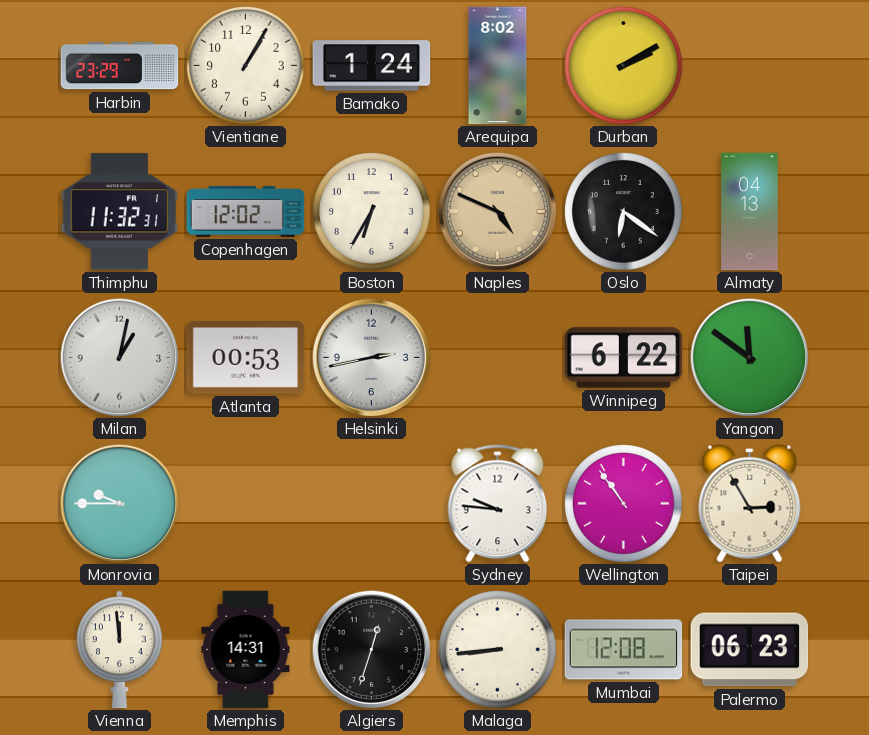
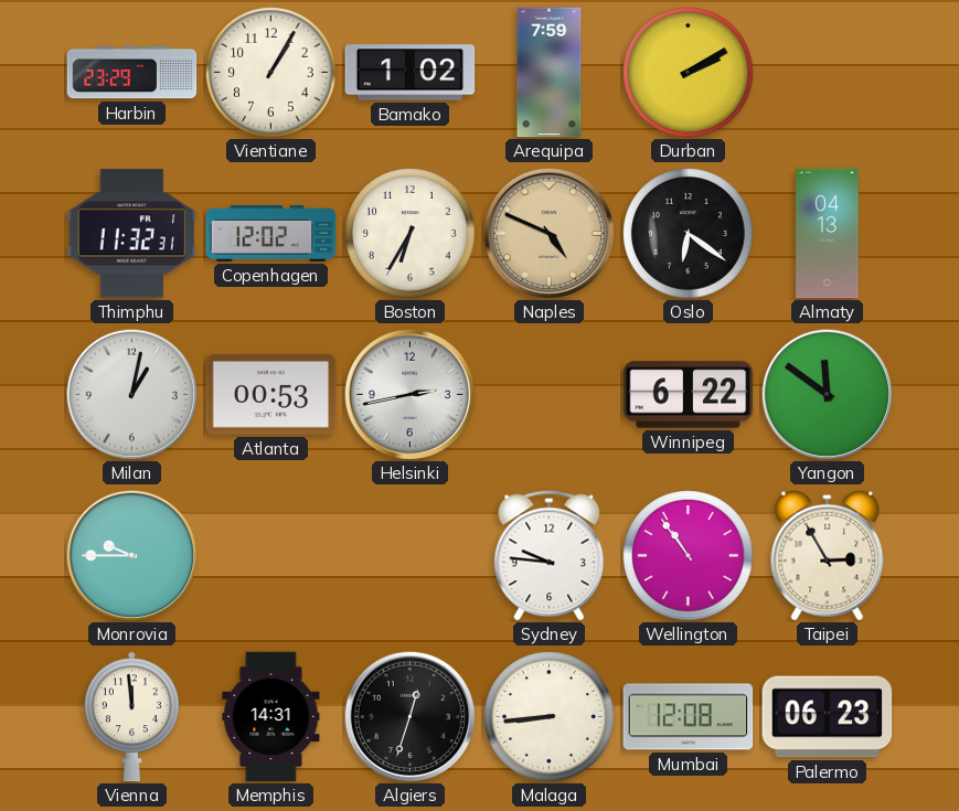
Bamako: 1:24 -> 1:02 (411, 73)
Arequipa: 8:02 -> 7:59 (550, 73)
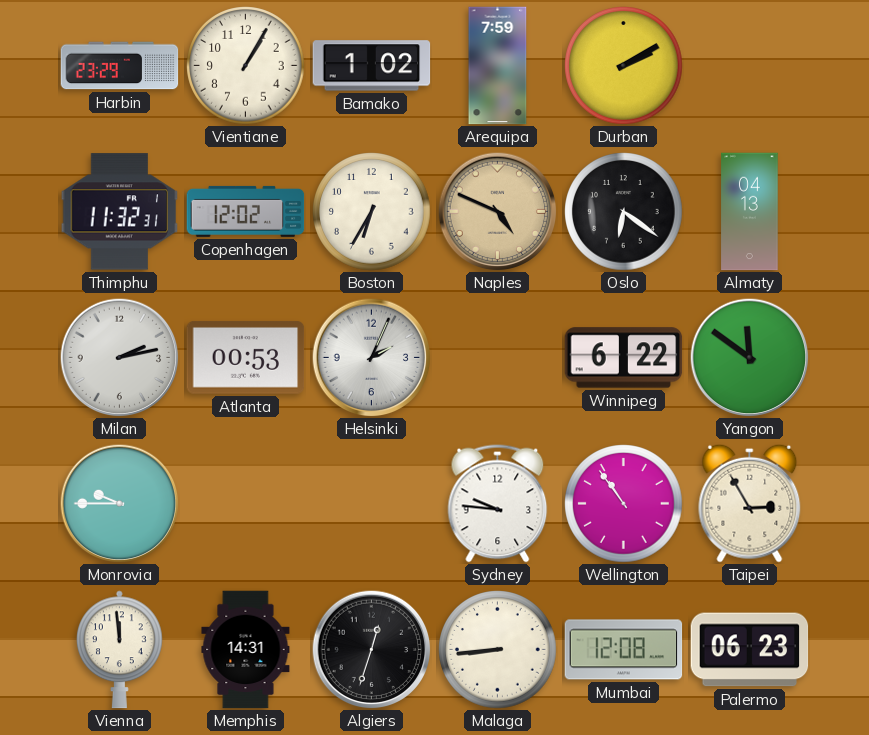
Milan: 1:02 -> 2:13 (119, 357)
Helsinki: 2:43 -> 2:04 (371, 357)
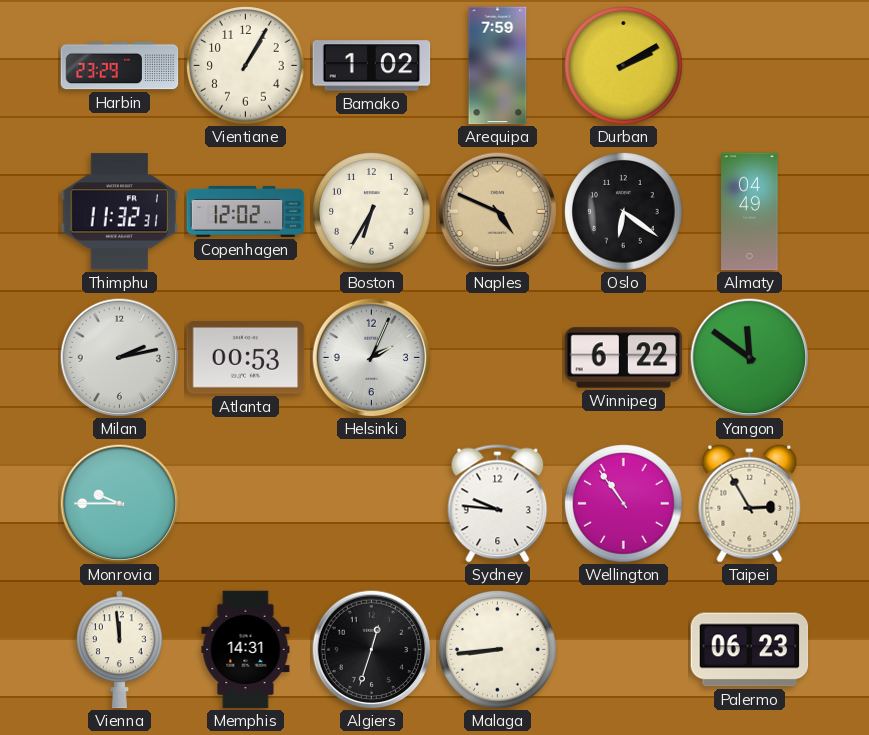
Almaty: 04:13 -> 04:49 (750, 212)
Mumbai: 12:08 -> none (624, 650)
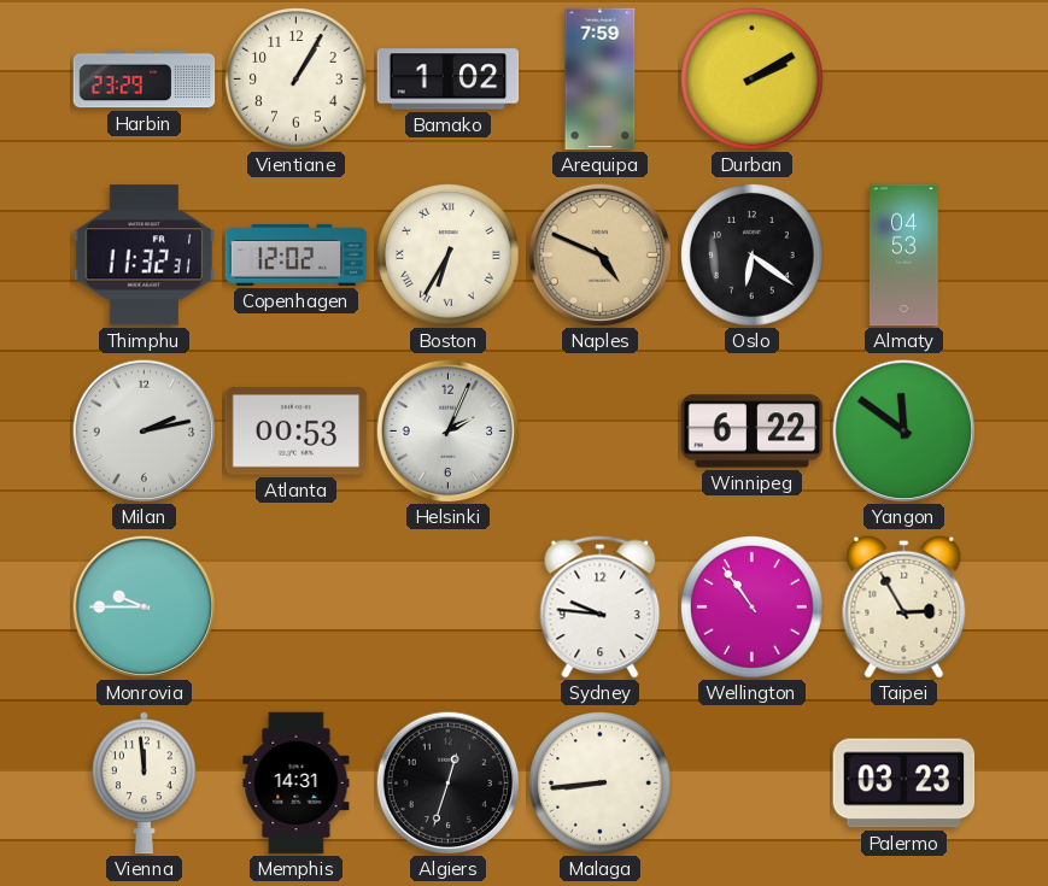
Boston numerals: Arabic -> Roman (449, 256)
Almaty: 04:49 -> 04:53 (904, 256)
Palermo: 06:23 -> 03:23 (904, 784)
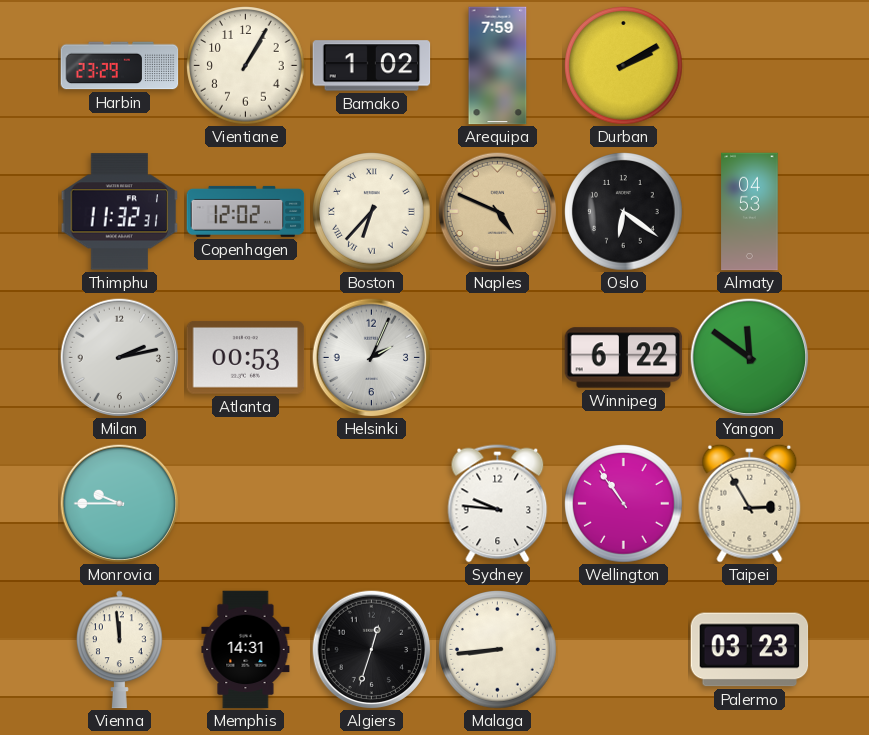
Boston: 6:35 -> 6:37 (372, 212)
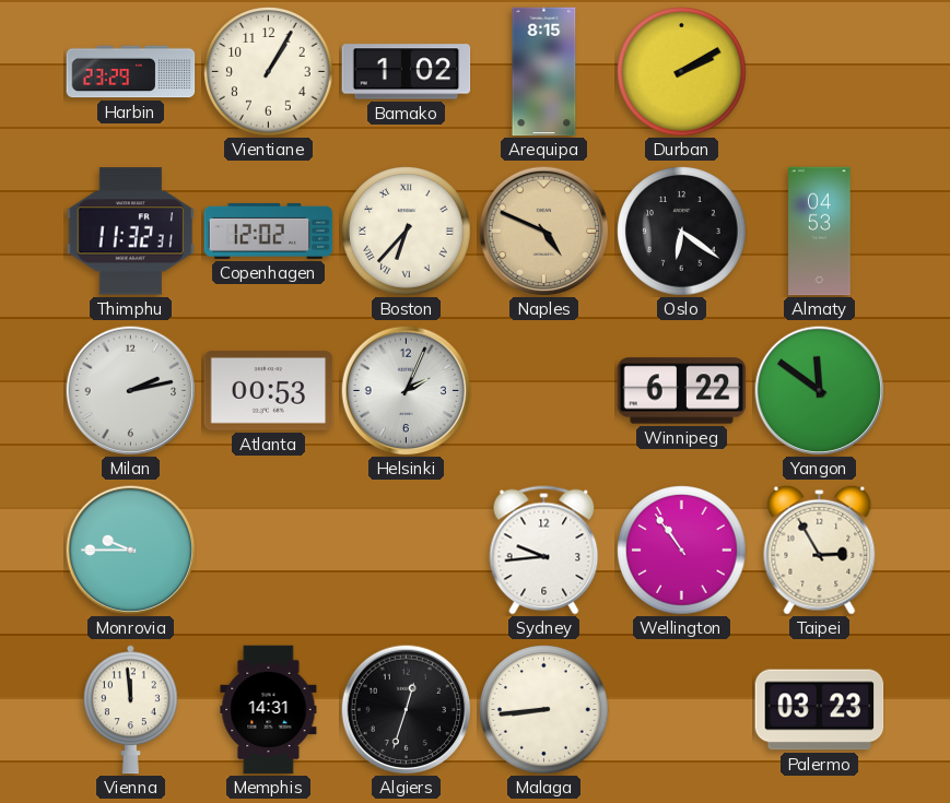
Arequipa: 7:59 -> 8:15 (544, 72)
Sydney: 9:46 -> 9:44 (544, 551)
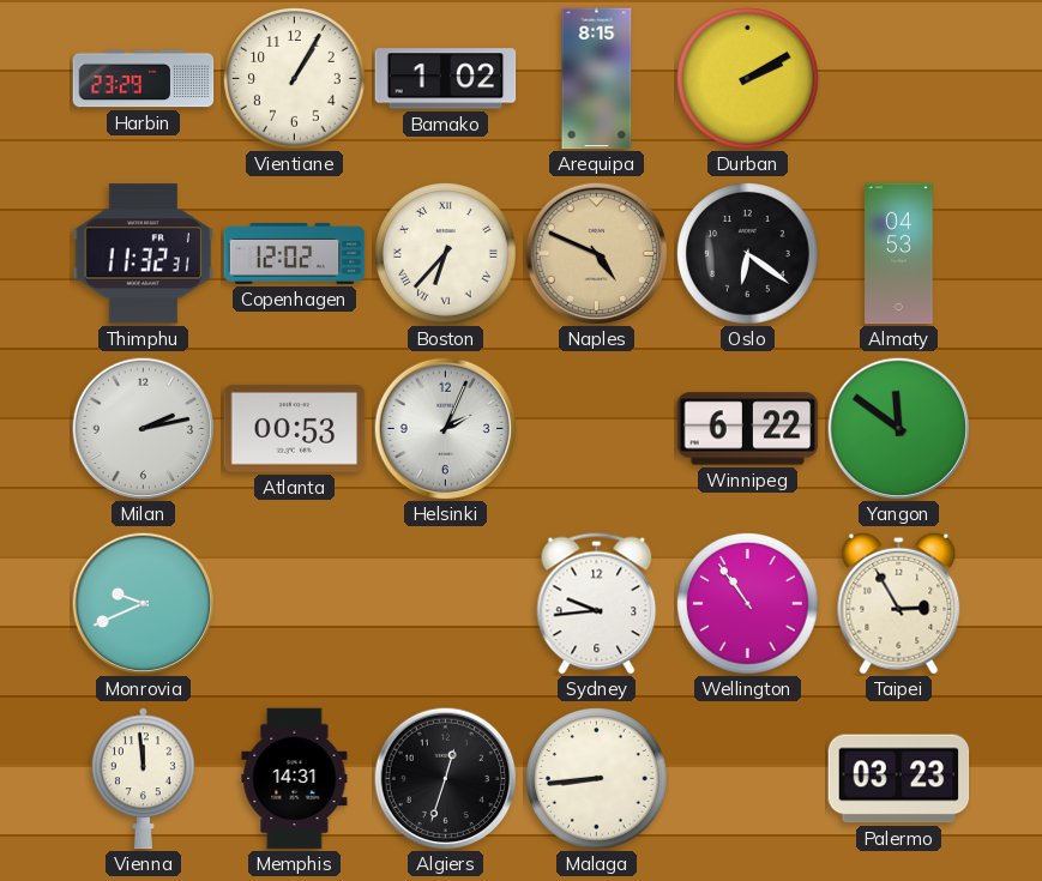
Monrovia: 9:45 -> 9:41 (143, 603)
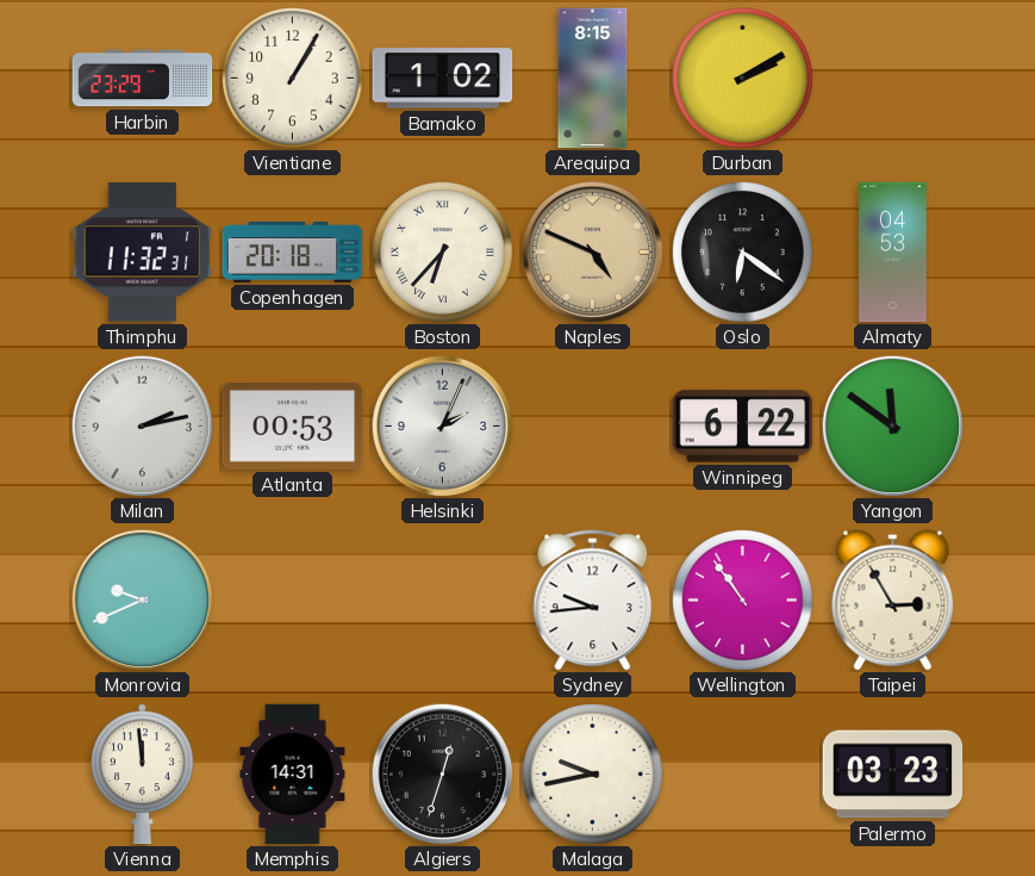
Copenhagen: 12:02 -> 20:18 (293, 251)
Malaga: 8:44 -> 9:43 (593, 775)
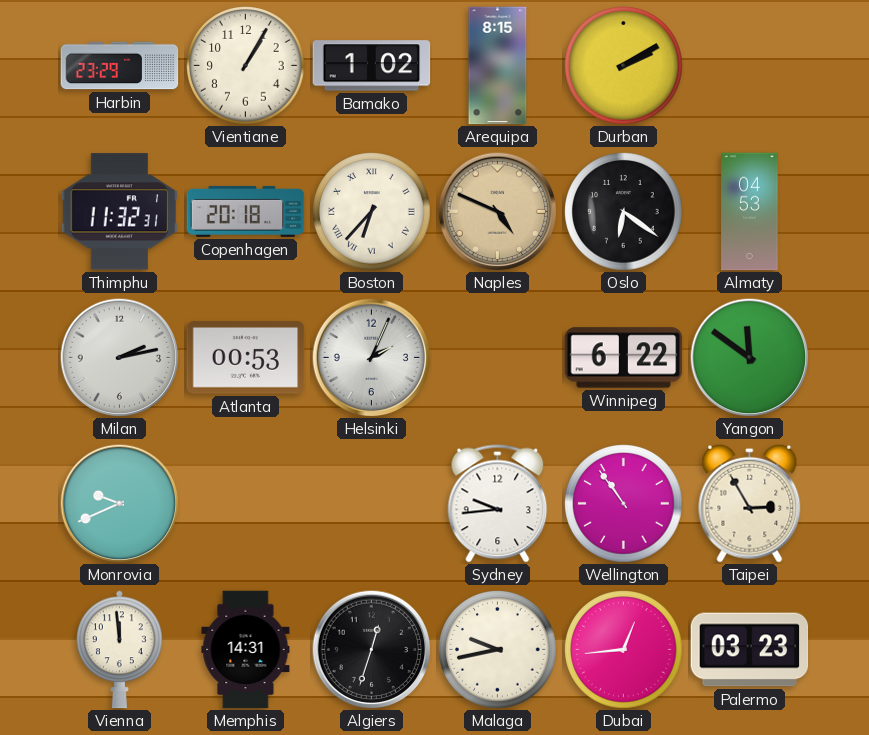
Dubai: none -> 12:44 (624, 650)
